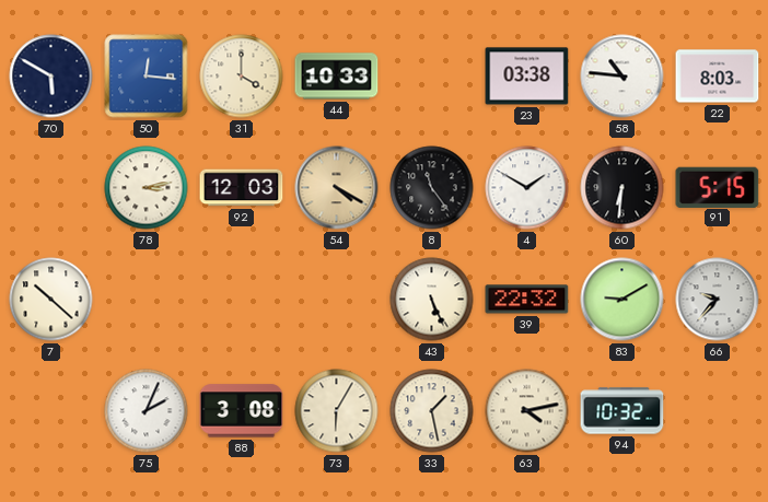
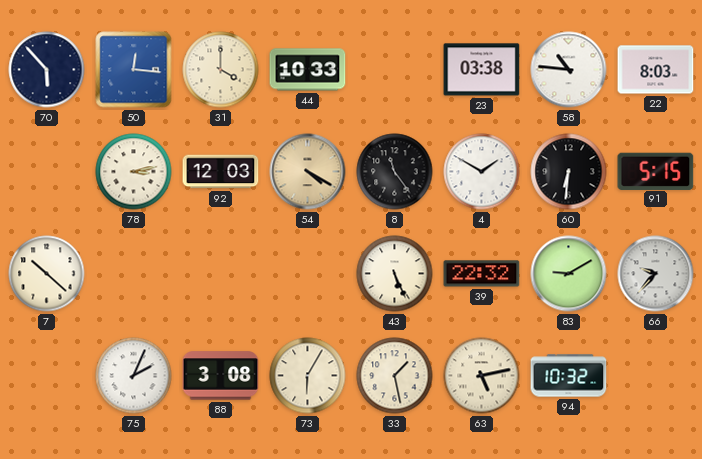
70: 5:50 -> 5:53 (47, 70)
63: 4:13 -> 5:13 (482, 376)
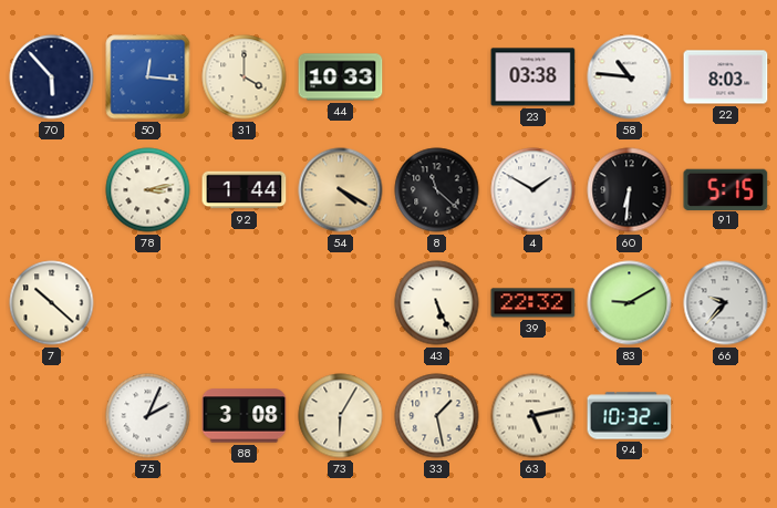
92: 12:03 -> 1:44 (245, 190)
8: 11:24 -> 11:22 (437, 190)
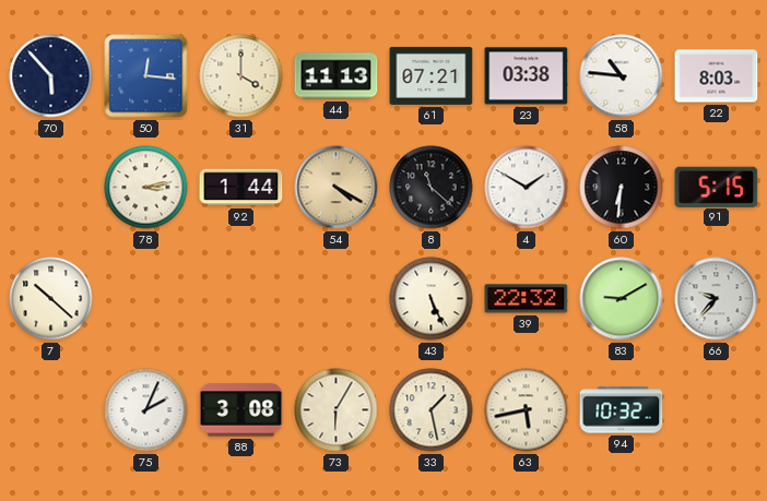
44: 10:33 -> 11:13 (337, 76)
61: none -> 07:21 (432, 75)
63: 5:13 -> 5:43 (527, 410)
